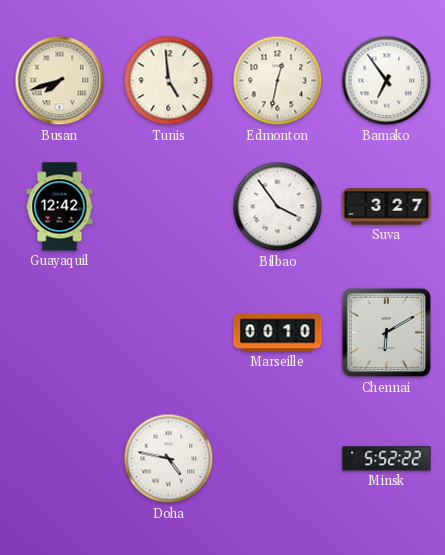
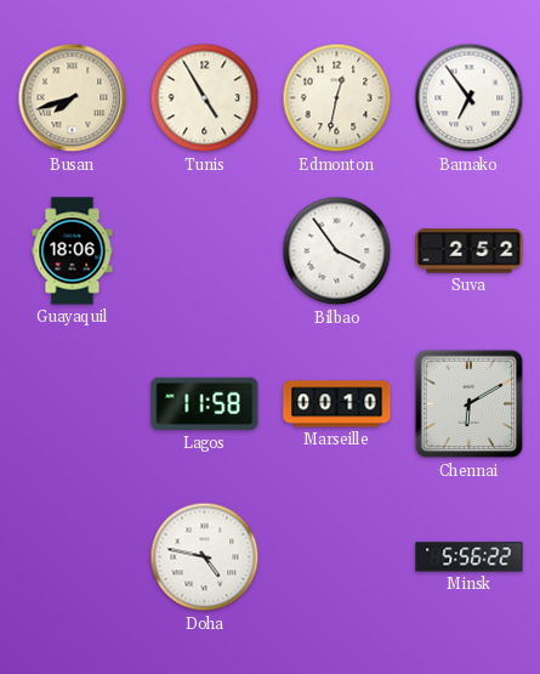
Tunis: 4:59 -> 4:55 (205, 98)
Guayaquil: 12:42 -> 18:06 (73, 251)
Suva: 3:27 -> 2:52 (470, 251)
Lagos: none -> 11:58 (205, 404)
Minsk: 5:52 -> 5:56 (470, 557)
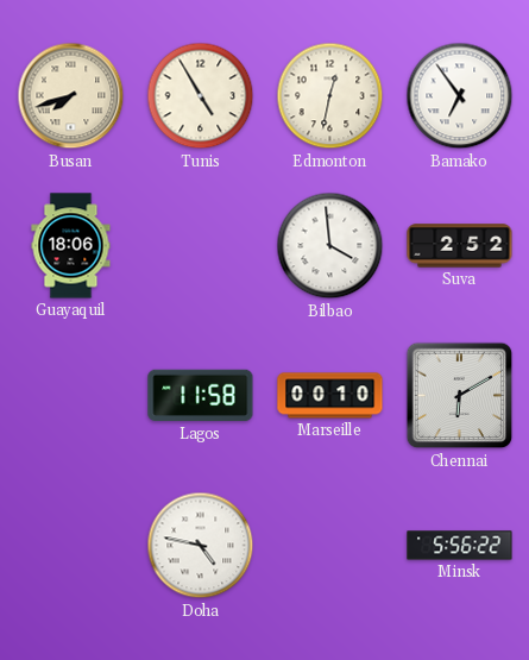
Bilbao: 3:54 -> 3:59 (330, 246)
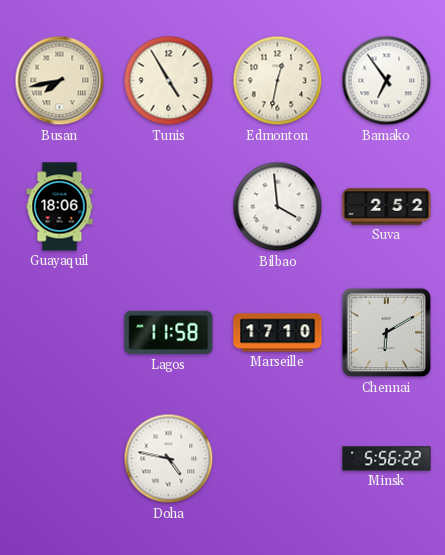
Busan: 7:42 -> 7:43 (60, 81)
Marseille: 00:10 -> 17:10 (278, 333)
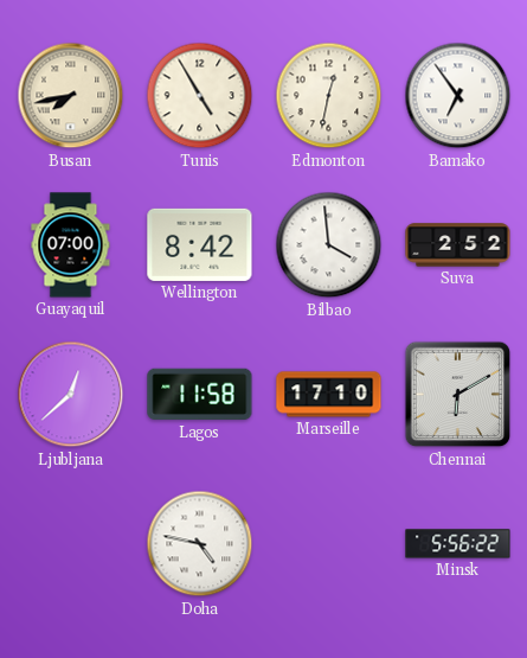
Guayaquil: 18:06 -> 07:00 (71, 245)
Wellington: none -> 8:42 (200, 244)
Ljubljana: none -> 12:38 (71, 395)
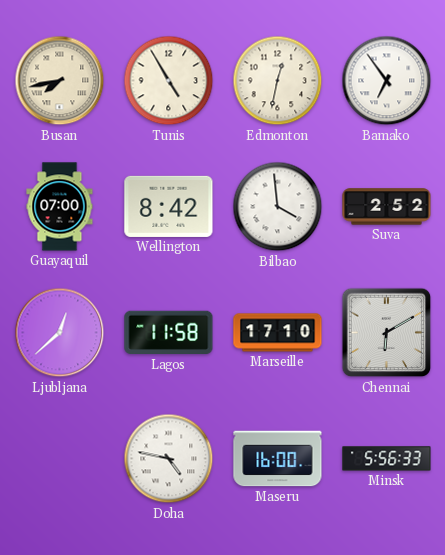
Maseru: none -> 16:00 (278, 459)
Minsk: 5:56:22 -> 5:56:33 (387, 459)
